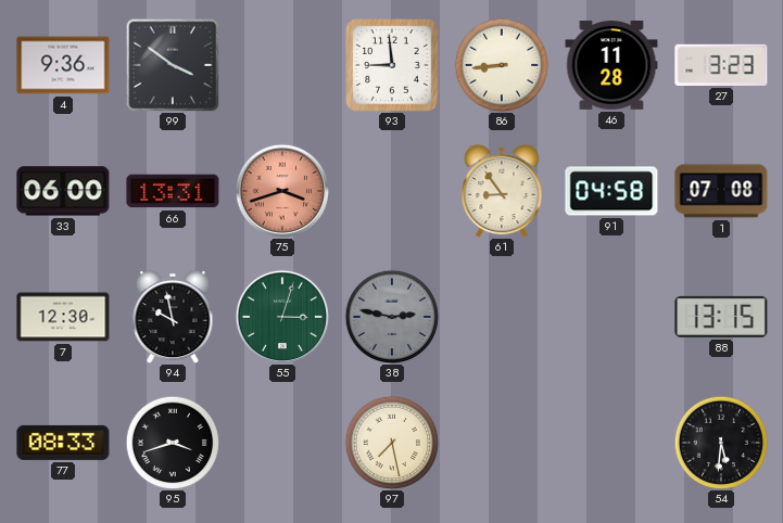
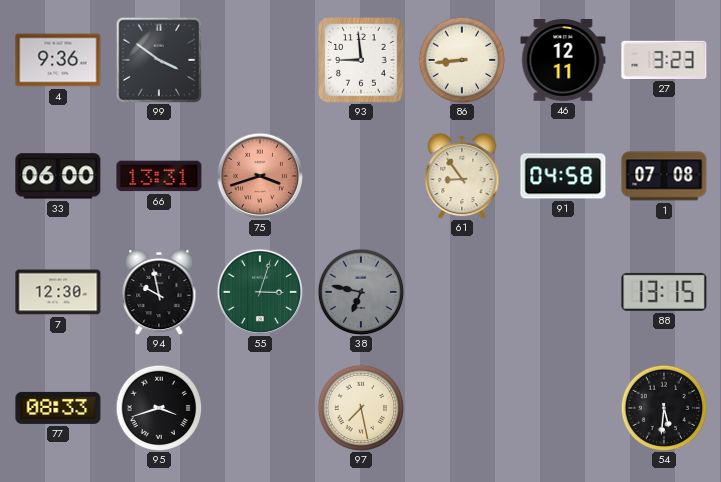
46: 11:28 -> 12:11 (563, 61)
38: 2:47 -> 6:47 (361, 292)
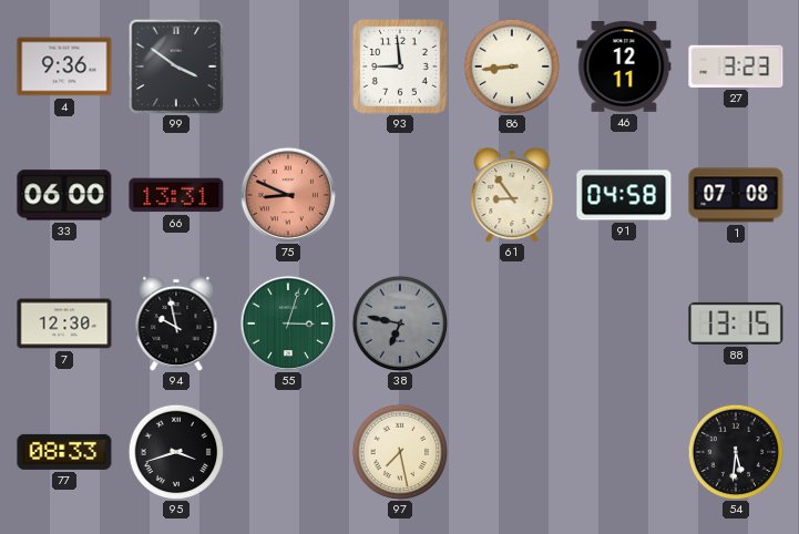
75: 3:42 -> 8:49 (287, 194)
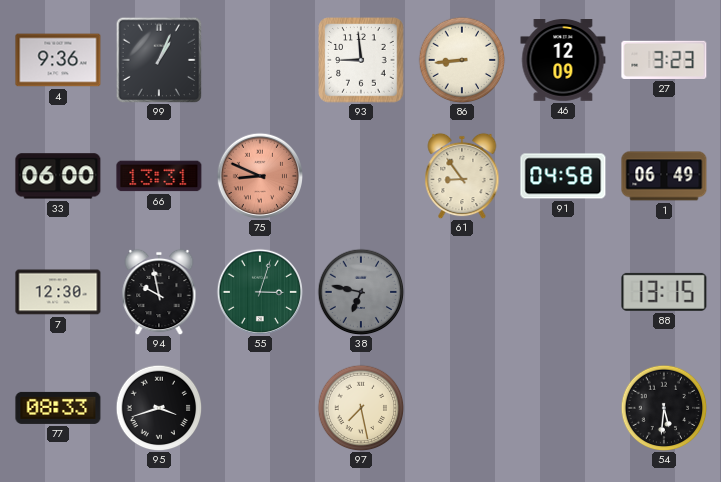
99: 3:51 -> 1:04 (159, 60)
46: 12:11 -> 12:09 (563, 61)
1: 07:08 -> 06:49 (664, 176)
